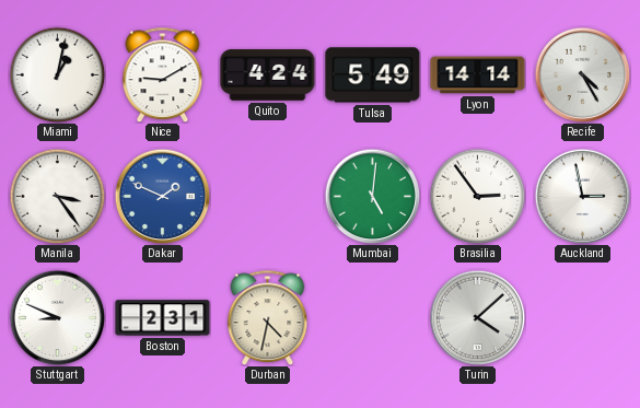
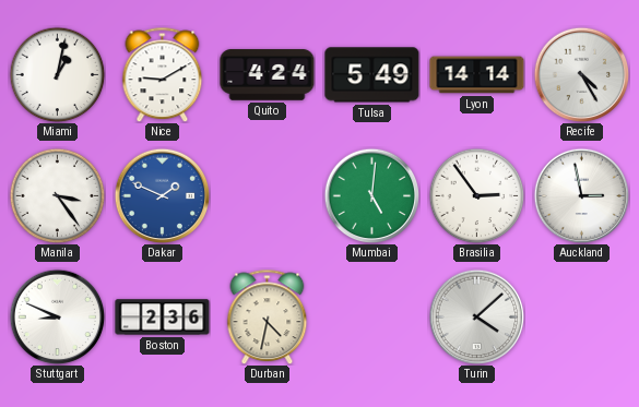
Boston: 2:31 -> 2:36 (163, 318)
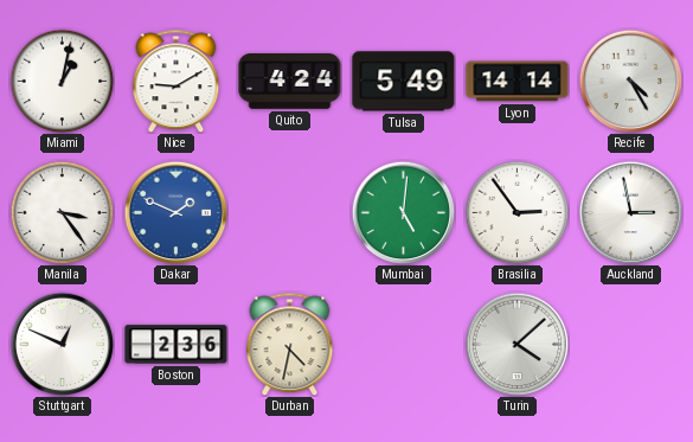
Stuttgart: 8:49 -> 12:49 (62, 344)
